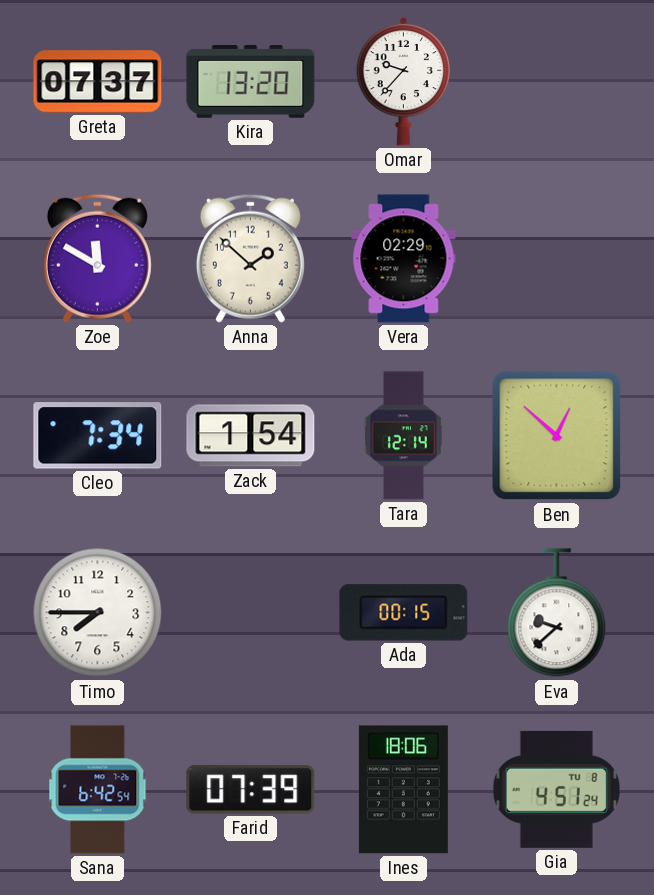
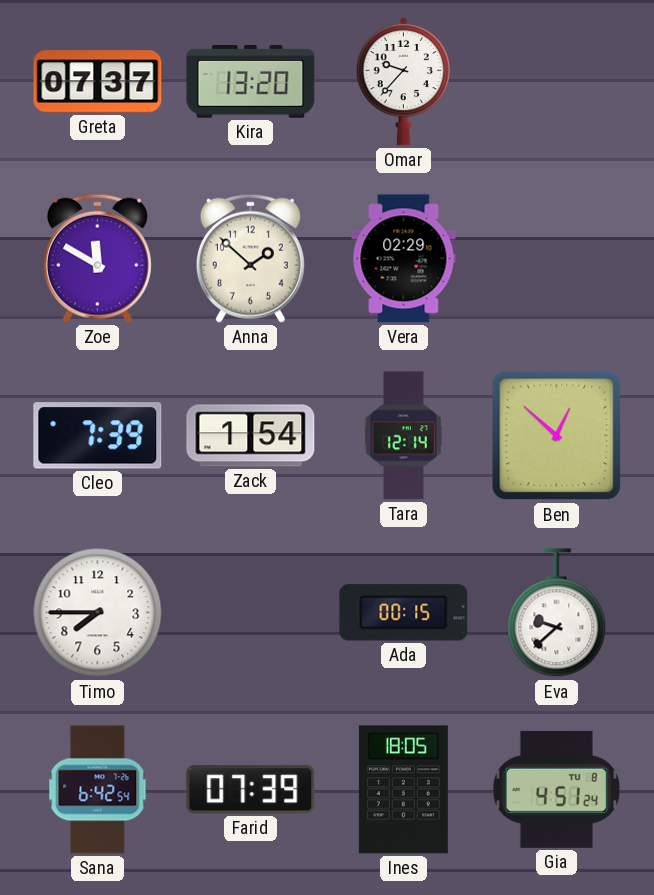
Cleo: 7:34 -> 7:39 (98, 436)
Ines: 18:06 -> 18:05 (403, 790)
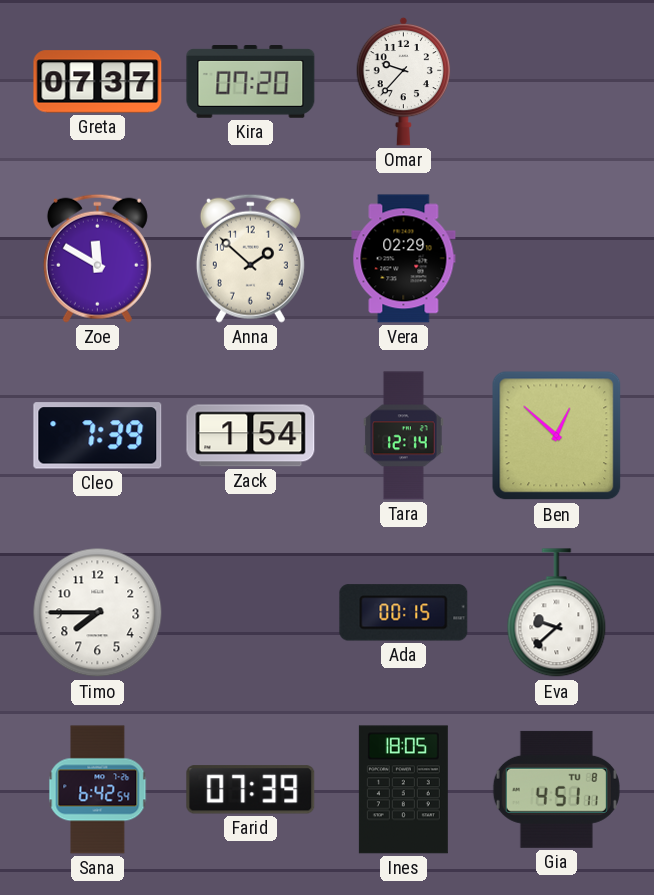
Kira: 13:20 -> 07:20 (251, 82)
Gia: 4:51:24 -> 4:51:11 (556, 789)
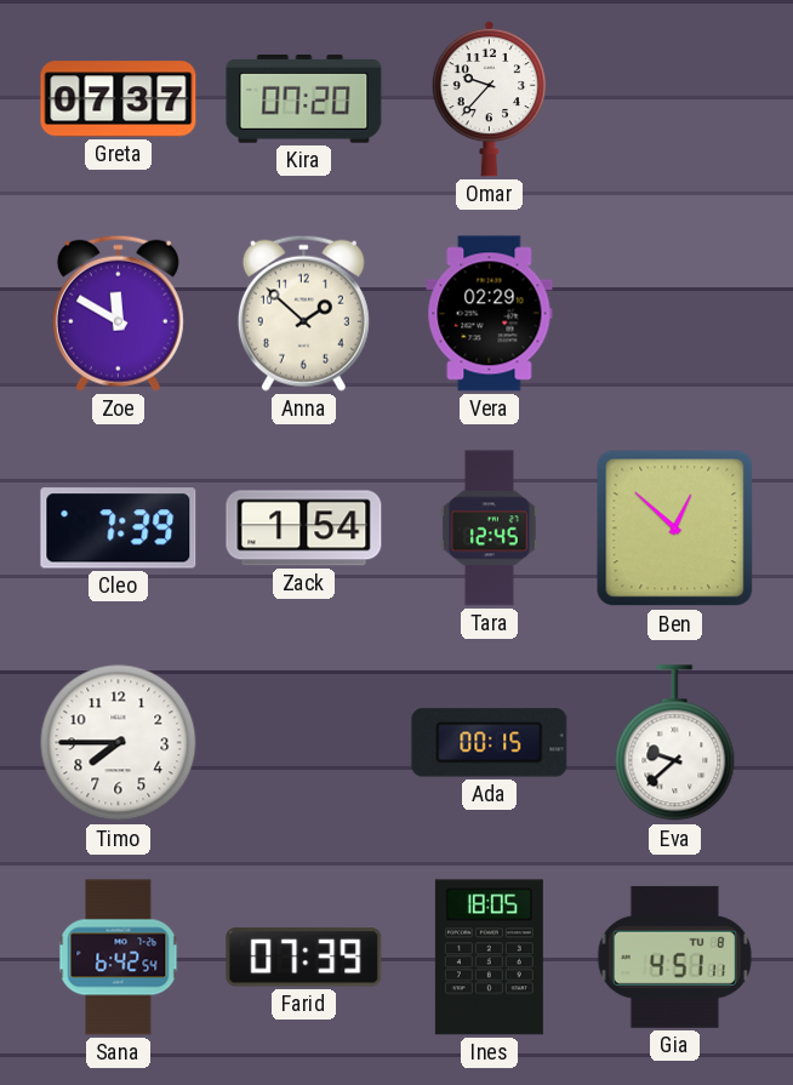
Tara: 12:14 -> 12:45 (490, 529)
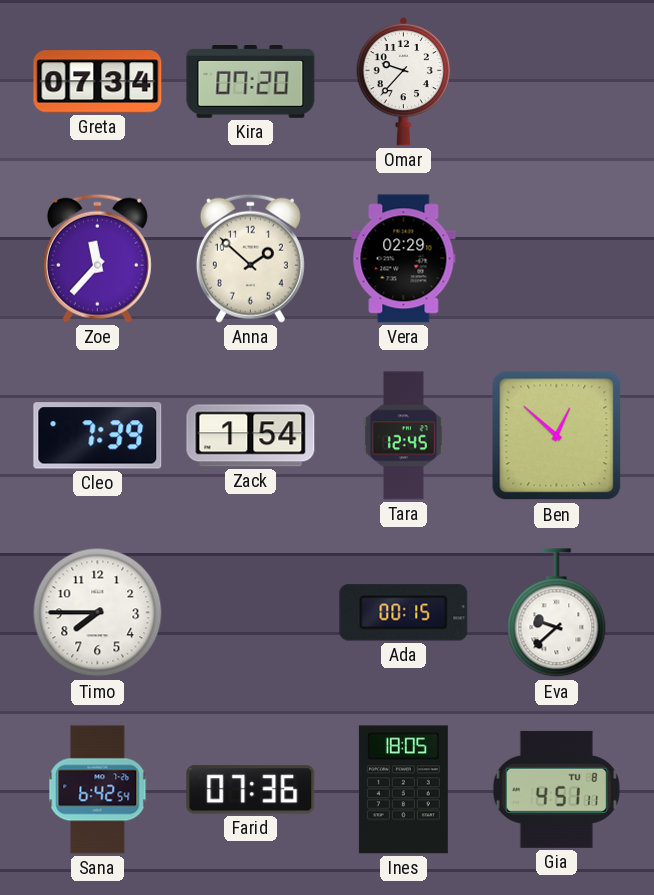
Greta: 07:37 -> 07:34 (98, 82)
Zoe: 11:50 -> 11:37 (97, 258)
Farid: 07:39 -> 07:36 (251, 790)
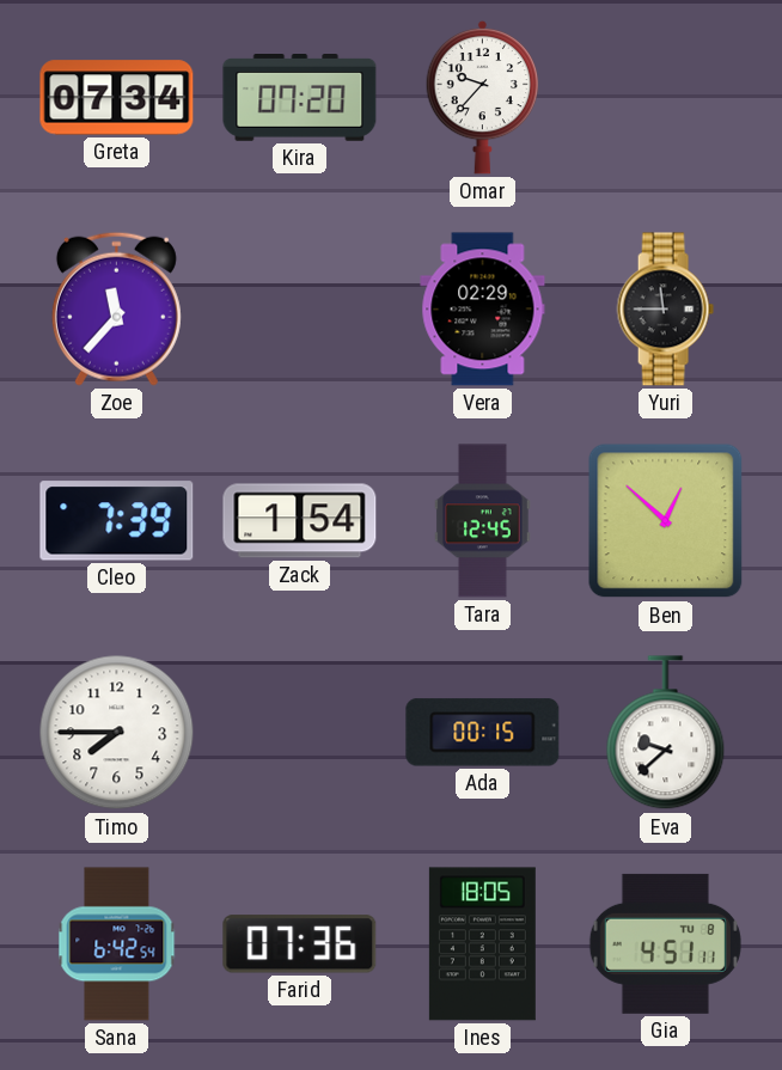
Anna: 1:52 -> none (250, 258)
Yuri: none -> 11:45 (665, 310)
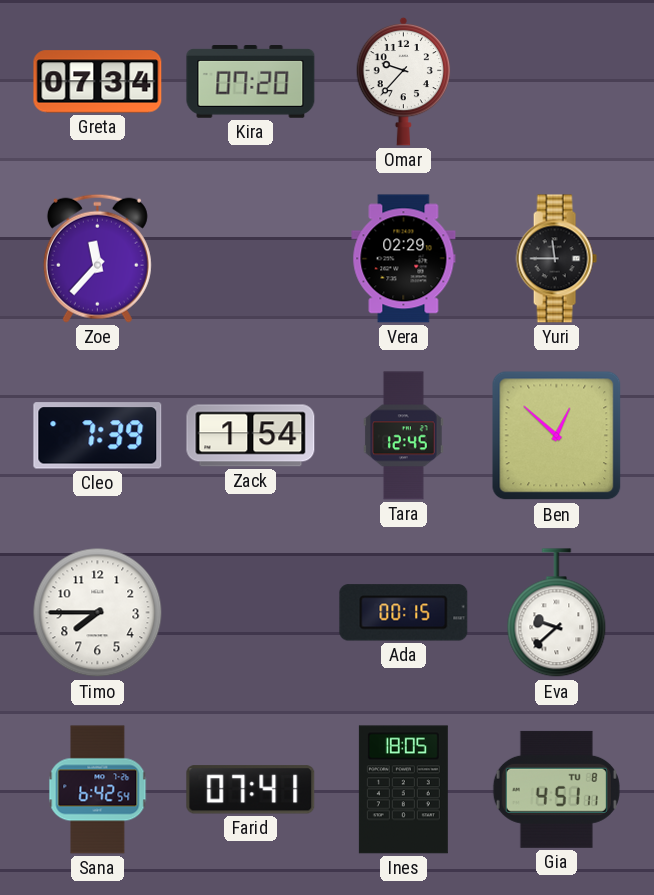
Farid: 07:36 -> 07:41 (251, 790)
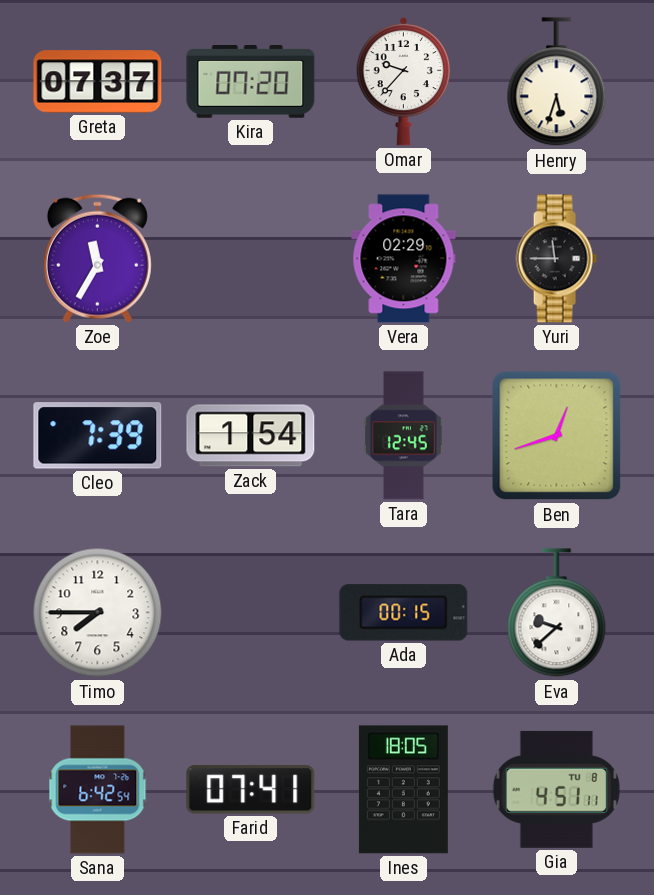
Greta: 07:34 -> 07:37 (98, 82)
Henry: none -> 5:33 (557, 82)
Zoe: 11:37 -> 11:35 (97, 258)
Ben: 12:52 -> 12:42 (557, 436)
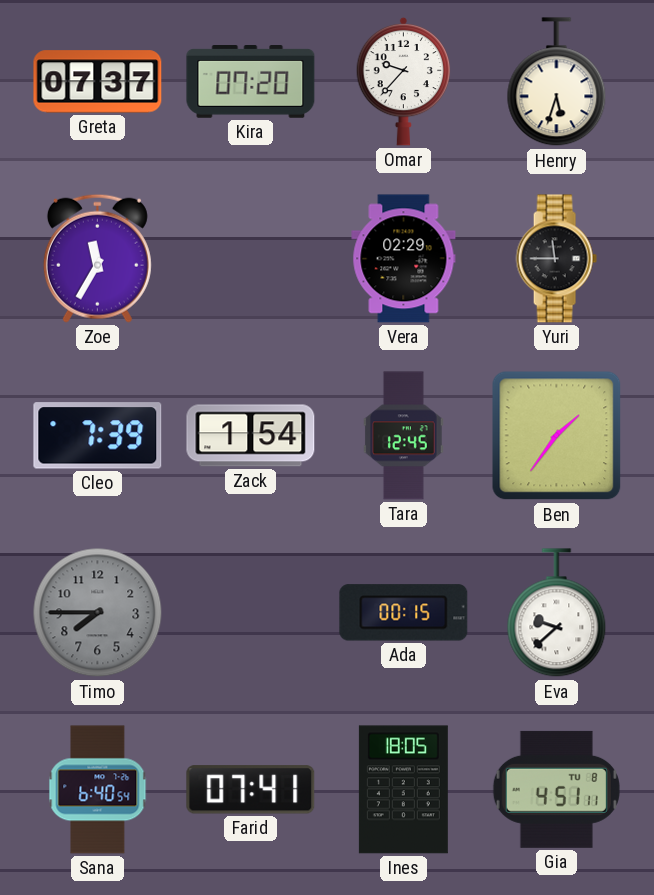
Ben: 12:42 -> 1:36 (557, 436)
Timo dial: white -> grey (98, 613)
Sana: 6:42 -> 6:40 (98, 790)
